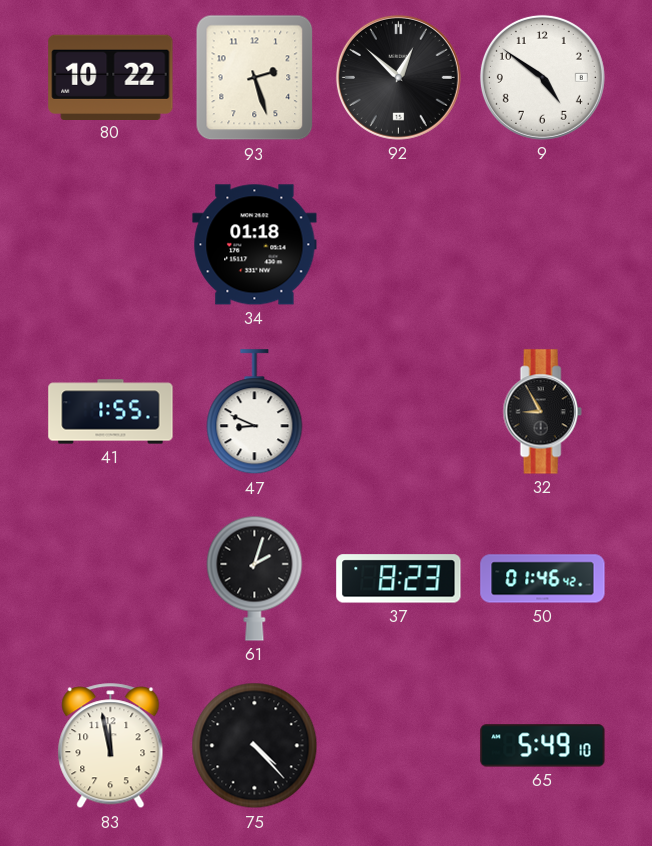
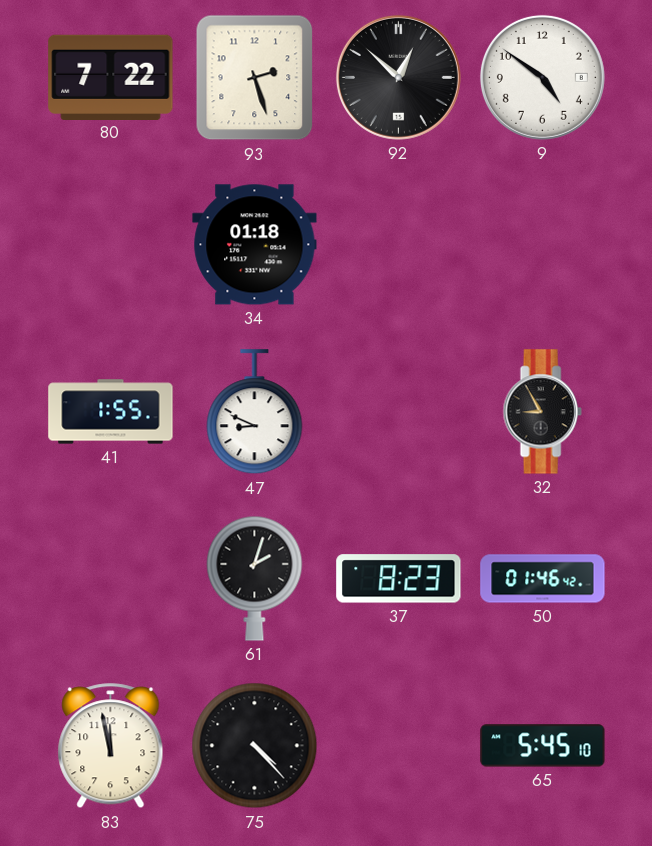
80: 10:22 -> 7:22 (111, 77)
65: 5:49 -> 5:45 (543, 746)
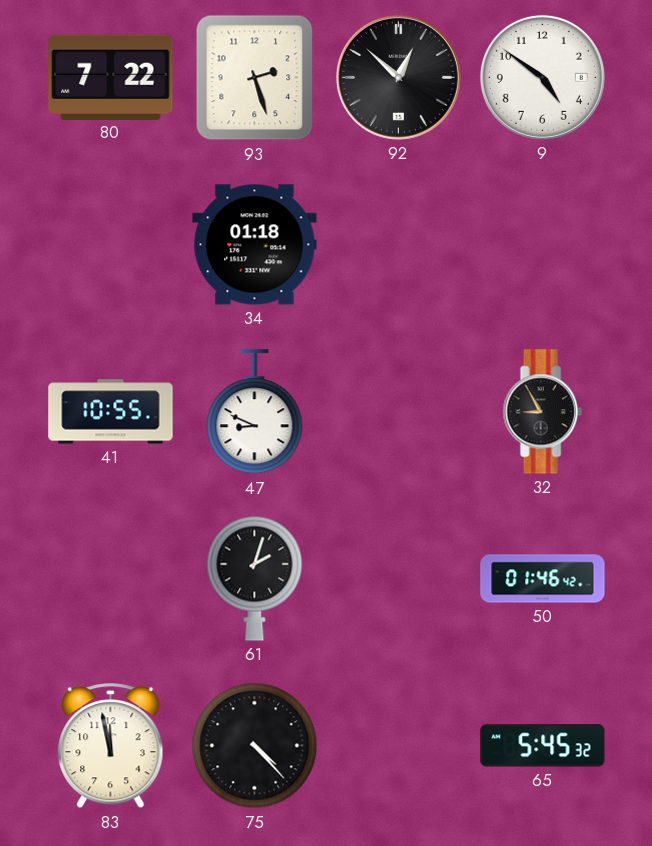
41: 1:55 -> 10:55 (111, 412)
37: 8:23 -> none (399, 579)
65: 5:45:10 -> 5:45:32 (543, 746)
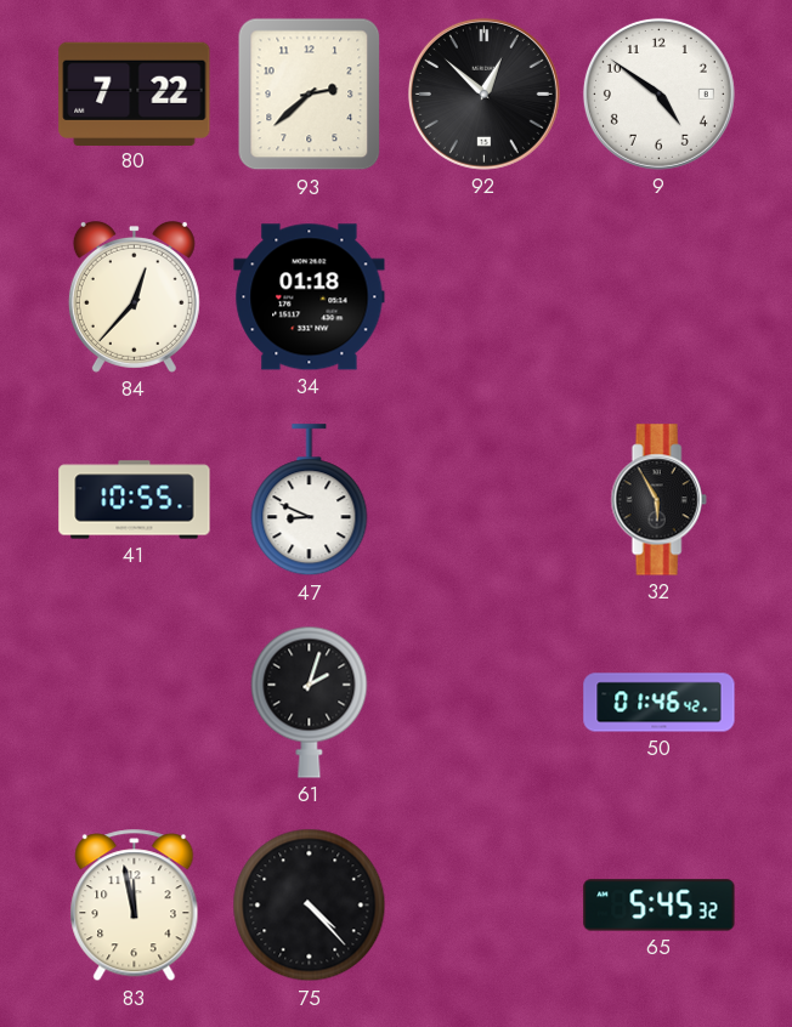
93: 2:27 -> 2:38 (310, 95)
84: none -> 12:37 (134, 296)
32: 8:55 -> 5:55 (658, 500)
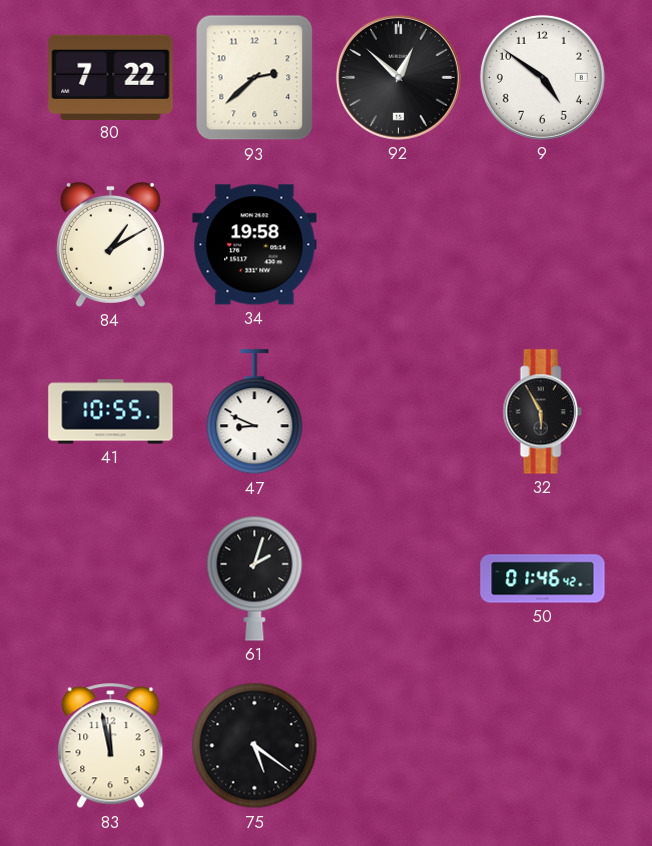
84: 12:37 -> 1:10 (110, 244)
34: 01:18 -> 19:58 (255, 245)
75: 4:23 -> 5:21 (255, 746)
65: 5:45 -> none (660, 906)
